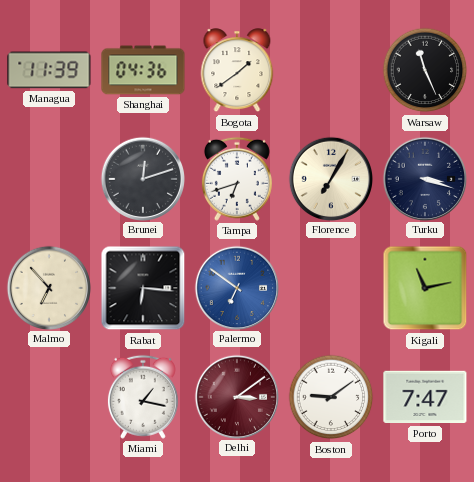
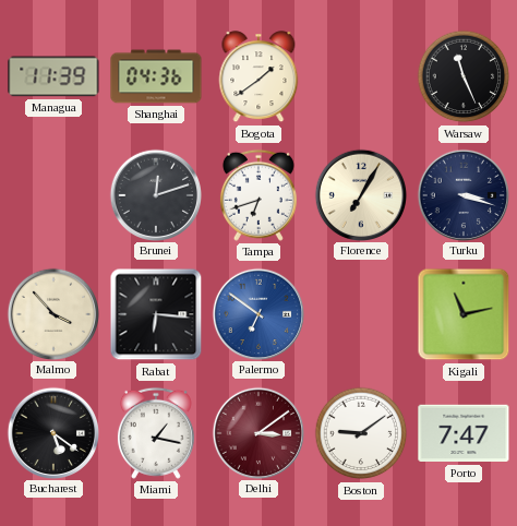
Malmo: 6:53 -> 3:53 (52, 313)
Bucharest: none -> 5:21 (52, 432)
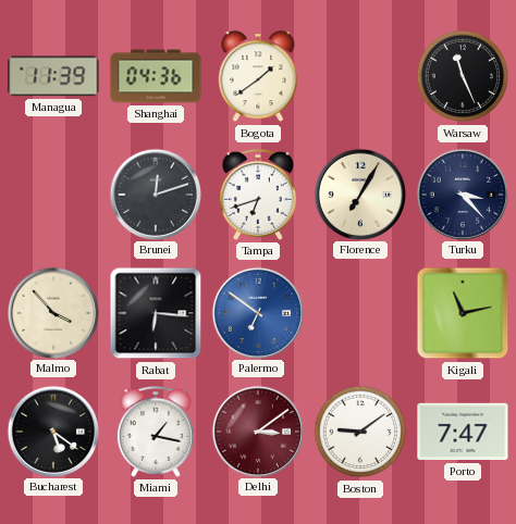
Turku: 3:18 -> 3:23 (462, 194)
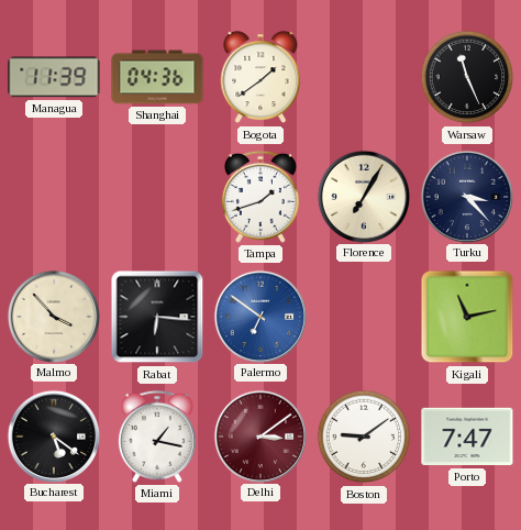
Brunei: 12:12 -> none (155, 194)
Tampa: 6:42 -> 1:42 (260, 197)
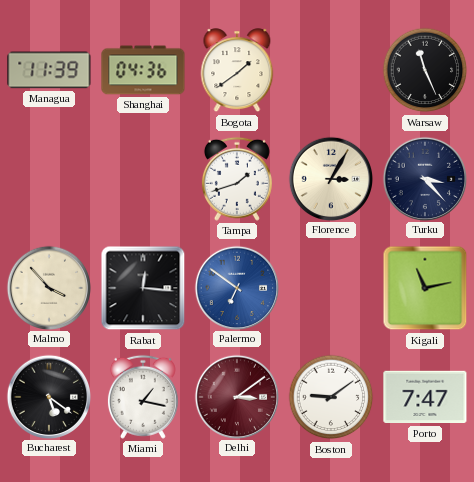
Florence: 7:05 -> 3:05 (330, 178)
Rabat: 6:16 -> 12:16 (143, 288)
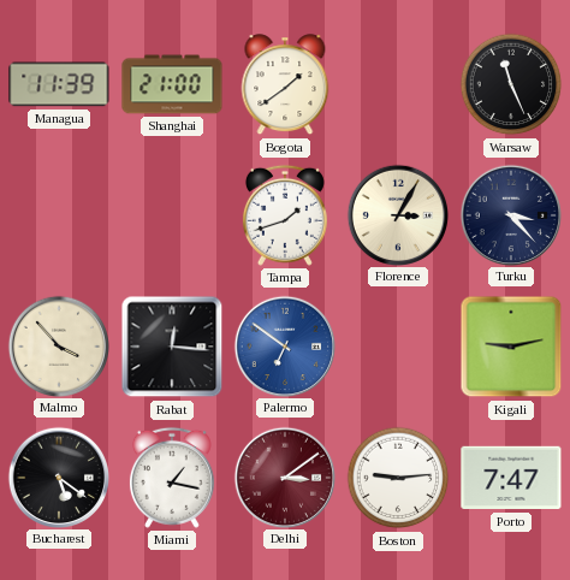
Shanghai: 04:36 -> 21:00 (172, 84)
Kigali: 11:13 -> 9:13 (511, 347)
Boston: 9:09 -> 9:14 (398, 478)
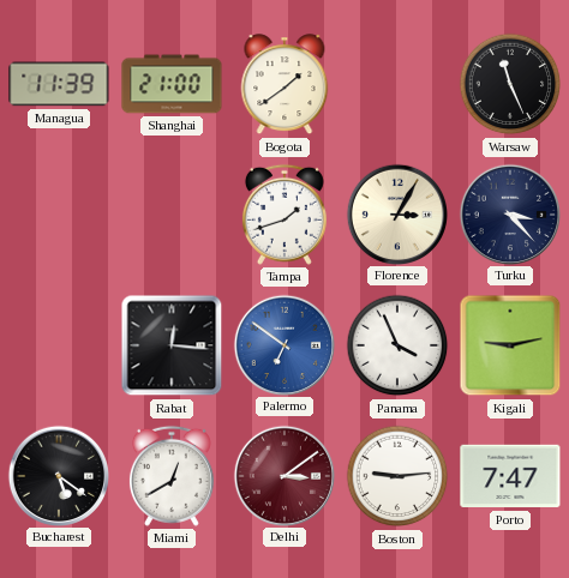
Malmo: 3:53 -> none (58, 345)
Panama: none -> 3:56 (397, 345)
Miami: 1:17 -> 12:40 (172, 476)
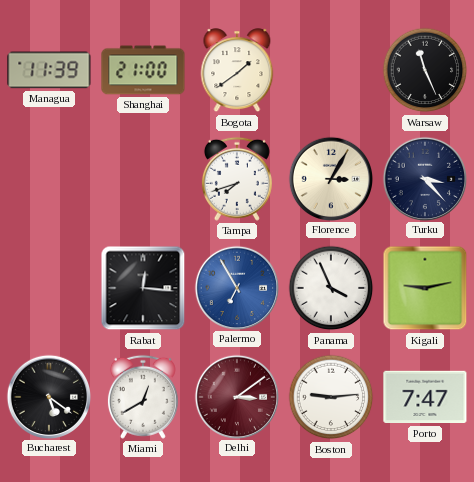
Tampa: 1:42 -> 7:42 (237, 179)
Palermo: 6:51 -> 6:55 (236, 287)
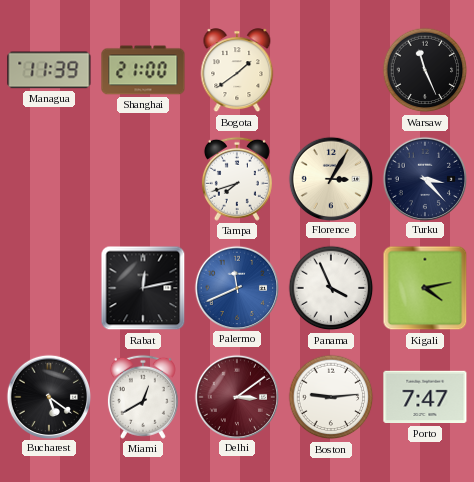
Rabat: 12:16 -> 12:13 (143, 288)
Palermo: 6:55 -> 11:41 (236, 287)
Kigali: 9:13 -> 4:13 (425, 288)
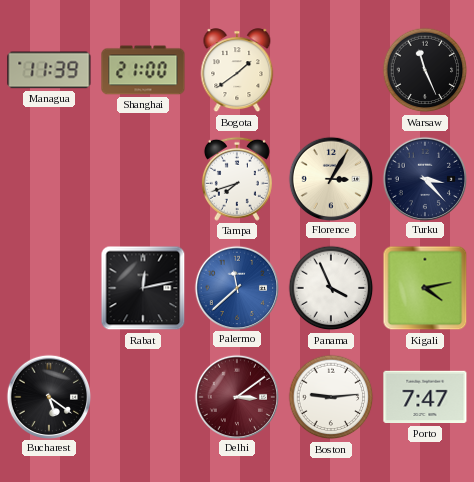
Palermo: 11:41 -> 11:38 (236, 287)
Miami: 12:40 -> none (143, 397)
